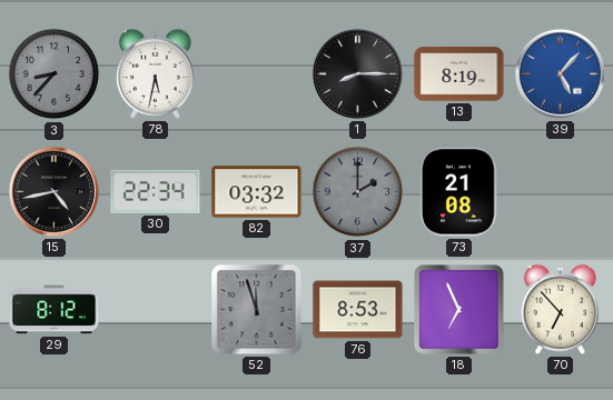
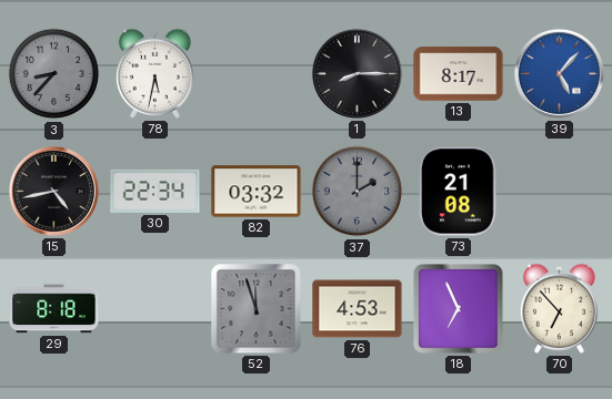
13: 8:19 -> 8:17 (459, 74)
29: 8:12 -> 8:18 (54, 309)
76: 8:53 -> 4:53 (358, 309)
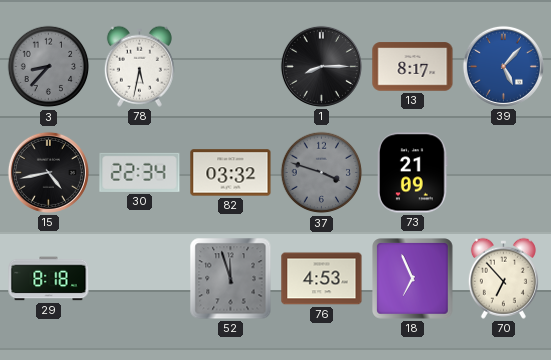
37: 2:00 -> 3:48 (322, 173)
73: 21:08 -> 21:09 (413, 173)
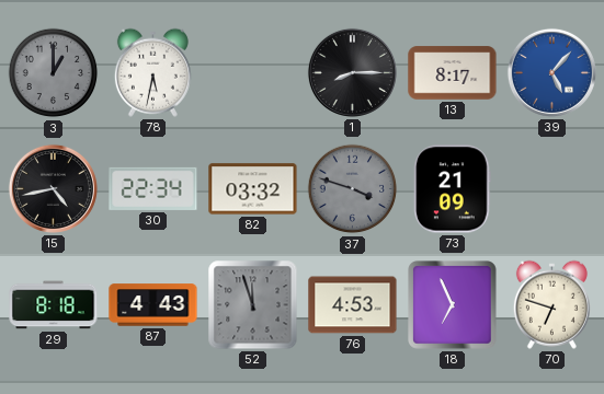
3: 8:37 -> 1:00 (54, 73)
87: none -> 4:43 (153, 305)
70: 6:53 -> 6:48 (551, 304)
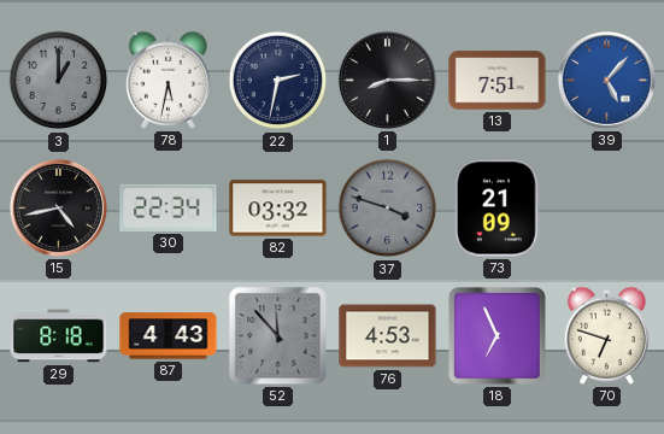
22: none -> 2:32 (278, 81)
13: 8:17 -> 7:51 (498, 81)
52: 11:57 -> 11:53 (278, 336)
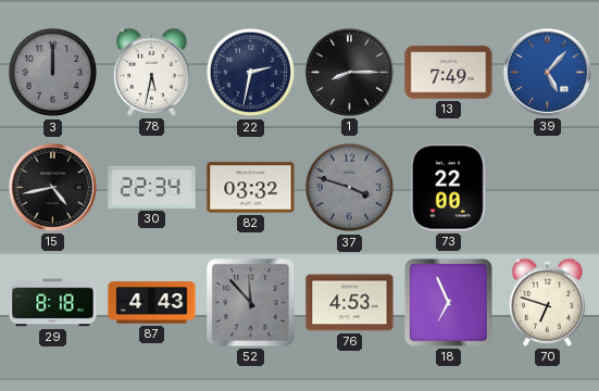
3: 1:00 -> 12:00 (53, 73)
13: 7:51 -> 7:49 (449, 73)
73: 21:09 -> 22:00 (449, 188)
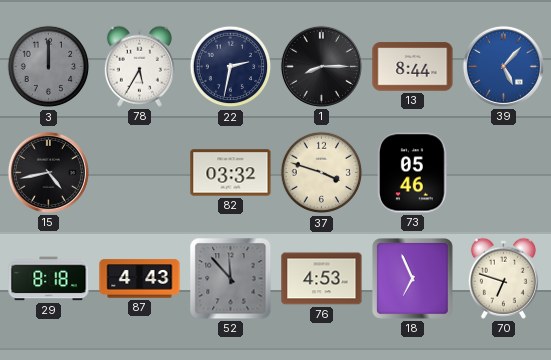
78: 5:32 -> 5:35 (139, 66)
13: 7:49 -> 8:44 (413, 67)
30: 22:34 -> none (152, 187)
37 dial: grey -> cream (322, 173)
73: 22:00 -> 05:46 (413, 173)
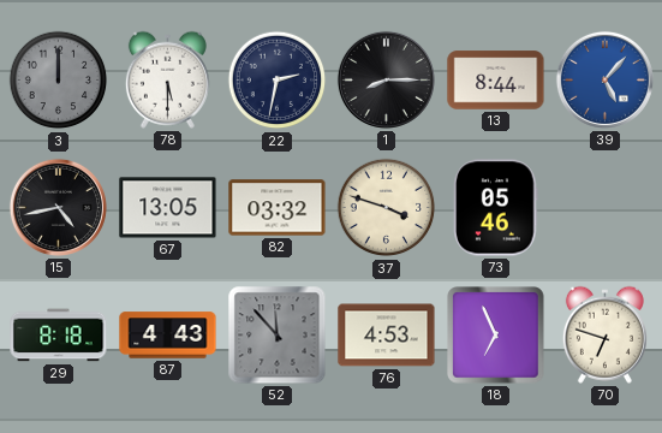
78: 5:35 -> 5:30 (167, 79)
67: none -> 13:05 (168, 208)
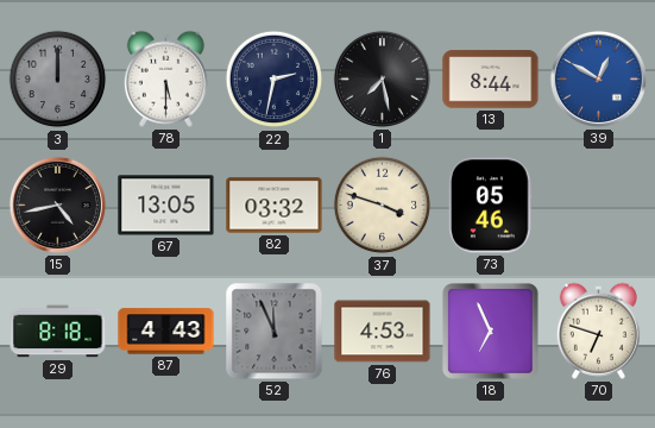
1: 8:15 -> 7:28 (382, 78)
39: 5:07 -> 12:50 (598, 78)
52: 11:53 -> 11:56 (275, 332)
